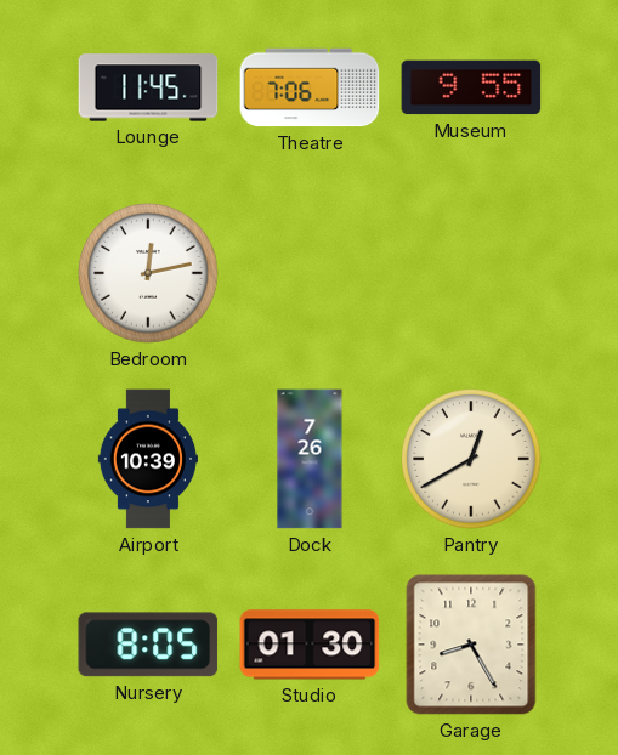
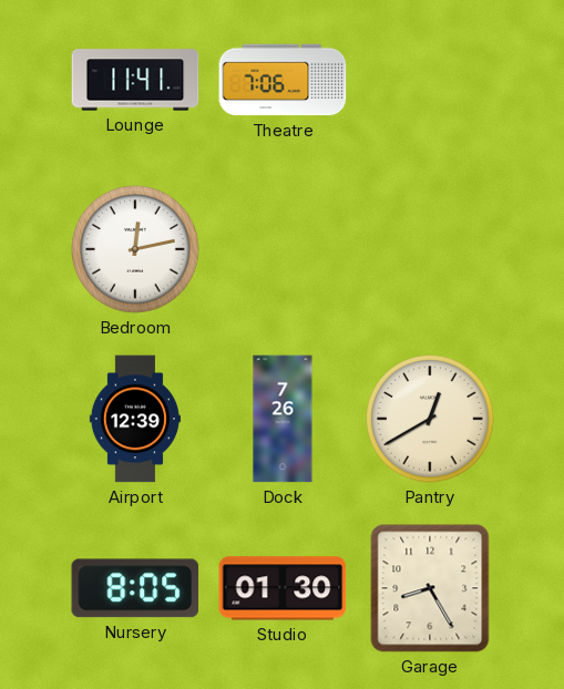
Lounge: 11:45 -> 11:41 (135, 80)
Museum: 9:55 -> none (471, 87)
Airport: 10:39 -> 12:39 (135, 419)
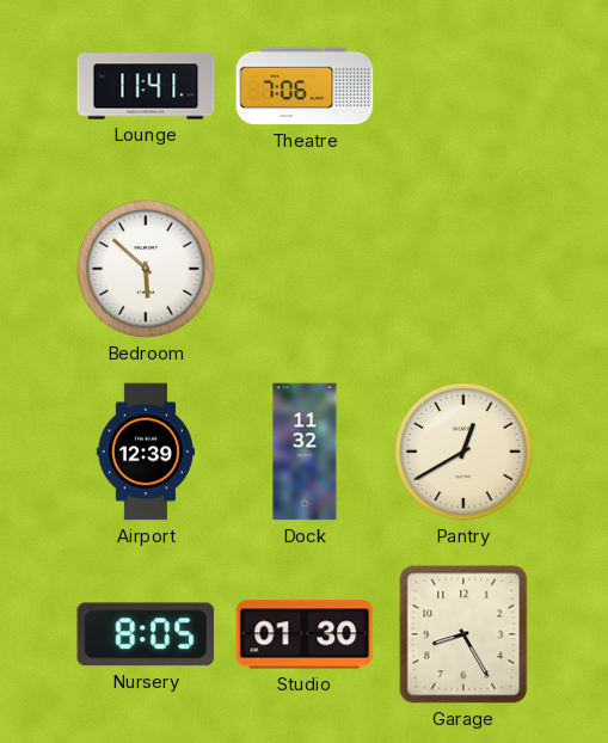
Bedroom: 12:13 -> 5:52 (146, 269)
Dock: 7:26 -> 11:32 (305, 452)
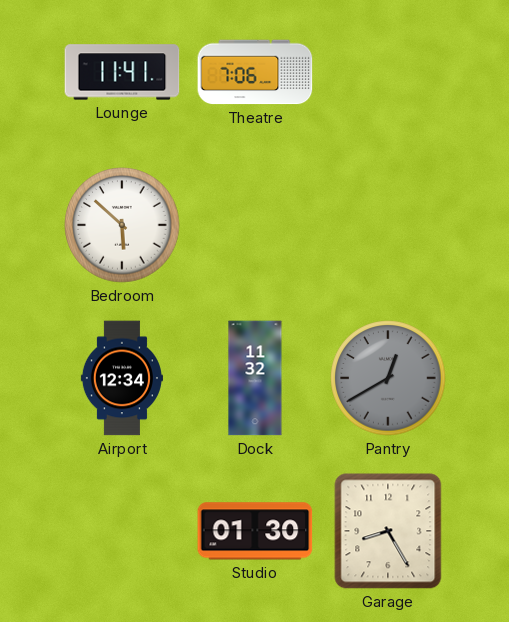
Airport: 12:39 -> 12:34 (122, 378)
Pantry dial: cream -> grey (388, 378)
Nursery: 8:05 -> none (146, 634)
